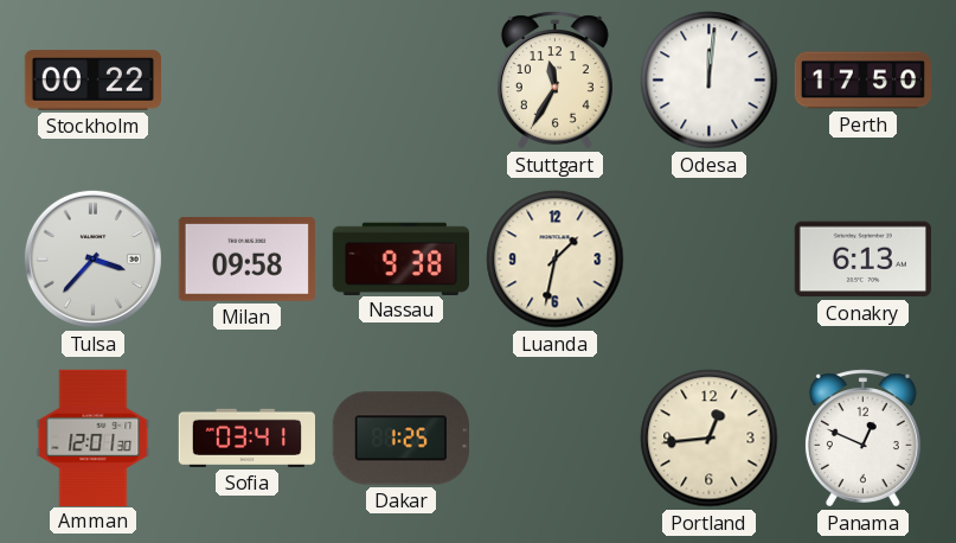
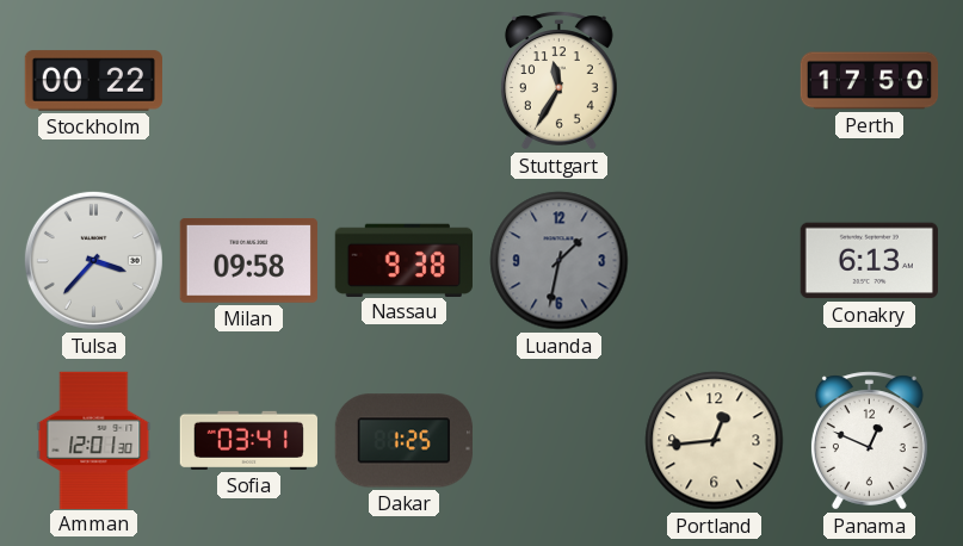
Odesa: 12:01 -> none (710, 81)
Luanda dial: cream -> grey (560, 261)
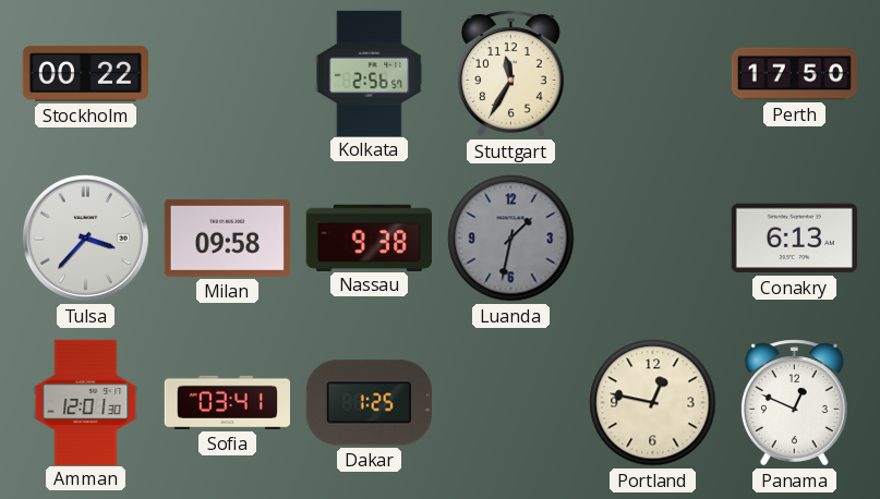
Kolkata: none -> 2:56 (370, 73)
Portland: 12:44 -> 12:47 (653, 403)
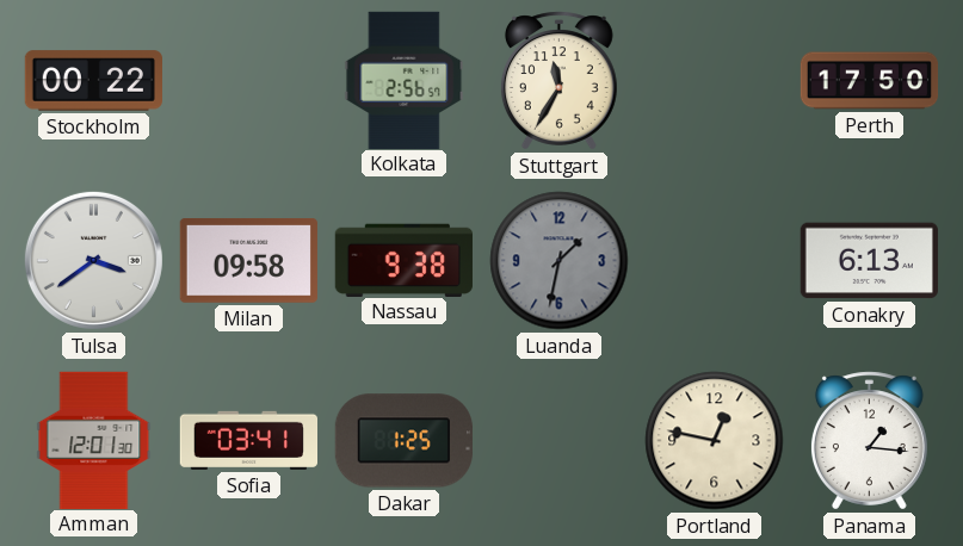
Tulsa: 3:37 -> 3:39 (93, 260)
Panama: 12:49 -> 1:16 (869, 441)
